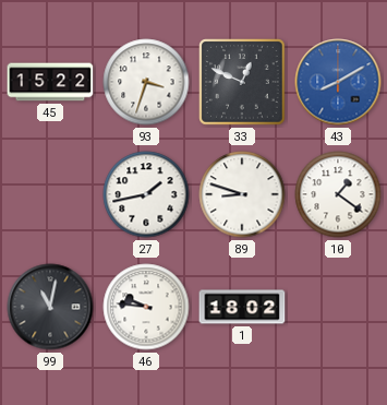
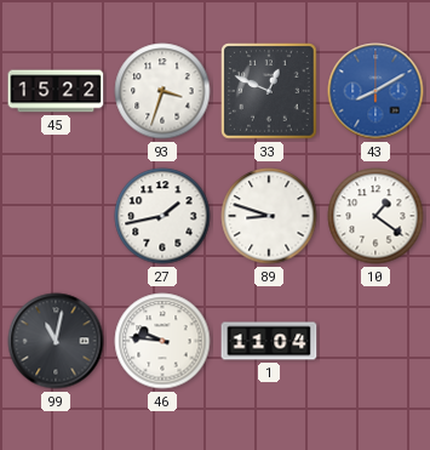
1: 18:02 -> 11:04 (269, 341)
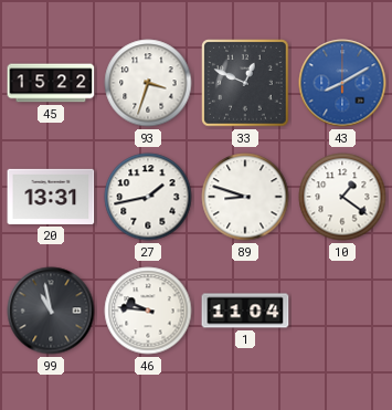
20: none -> 13:31 (51, 197)
99: 11:02 -> 10:58 (51, 311)
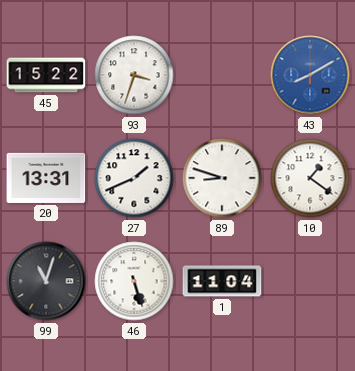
33: 12:49 -> none (245, 83)
27: 1:43 -> 1:41 (134, 178)
99: 10:58 -> 11:03 (46, 281)
46: 9:46 -> 5:27 (134, 281)
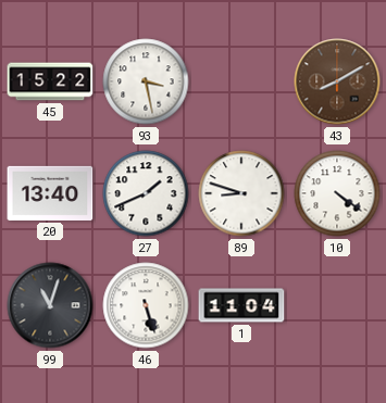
93: 3:33 -> 3:28 (146, 81)
43 dial: blue -> brown (337, 81)
20: 13:31 -> 13:40 (50, 193)
10: 1:21 -> 4:21 (337, 193)
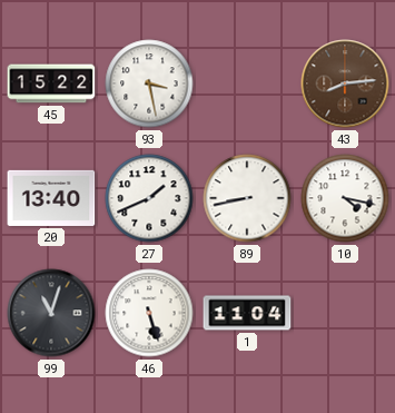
43: 8:10 -> 8:14 (345, 83)
89: 8:48 -> 8:43 (247, 198)
10: 4:21 -> 4:17 (345, 198)
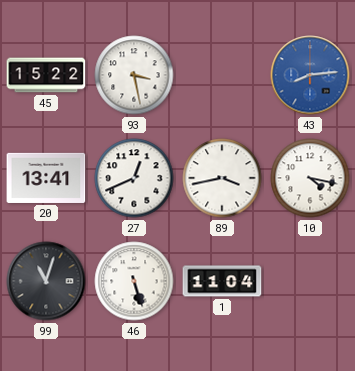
43 dial: brown -> blue (310, 75)
20: 13:40 -> 13:41 (46, 178)
27: 1:41 -> 12:41 (134, 178)
89: 8:43 -> 3:43 (222, 178)
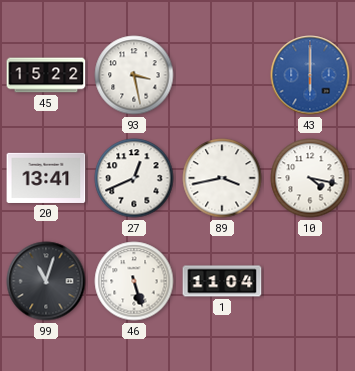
43: 8:14 -> 6:00 (310, 75)
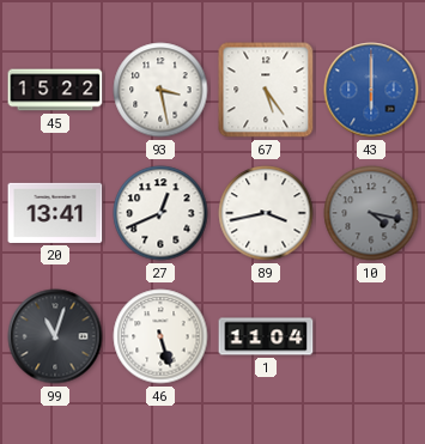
67: none -> 5:24 (266, 90)
10 dial: white -> grey (371, 213)
